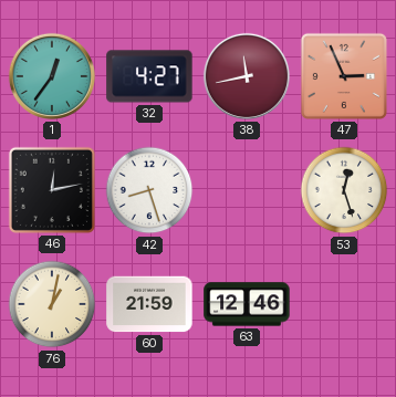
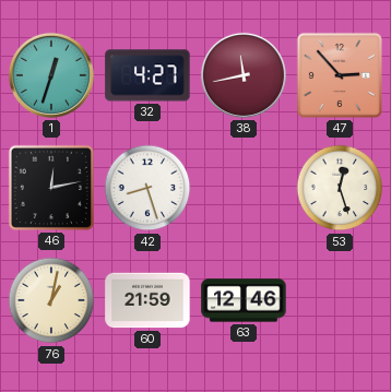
1: 12:36 -> 12:33 (51, 75)
47: 2:56 -> 2:53 (340, 75)
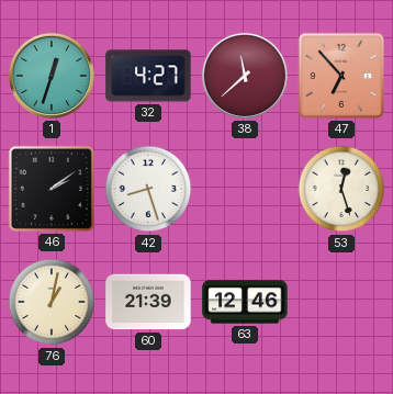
38: 11:43 -> 11:38 (245, 76)
47: 2:53 -> 6:53 (341, 76)
46: 12:13 -> 2:09 (52, 189)
60: 21:59 -> 21:39 (148, 302)
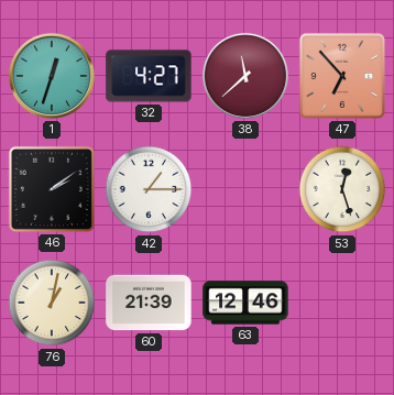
42: 8:27 -> 1:15 (149, 189)
